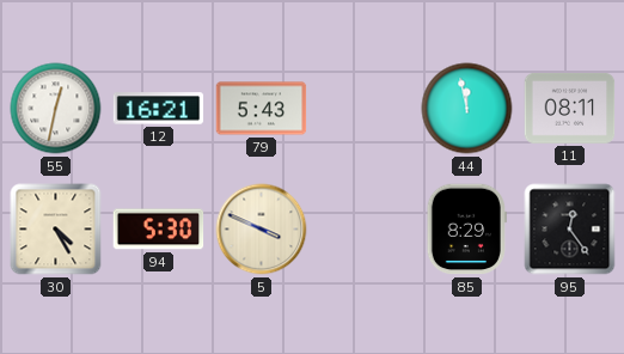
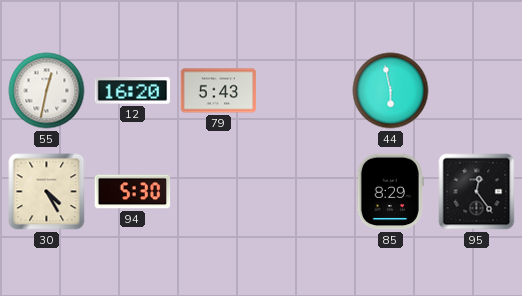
12: 16:21 -> 16:20 (133, 91)
44: 11:58 -> 5:58 (391, 91)
11: 08:11 -> none (570, 109)
5: 3:49 -> none (262, 230)
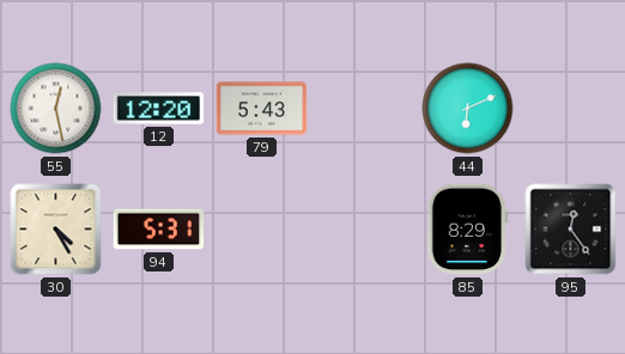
55: 12:32 -> 12:28 (56, 109)
12: 16:20 -> 12:20 (159, 109)
44: 5:58 -> 6:11 (468, 109)
94: 5:30 -> 5:31 (159, 230)
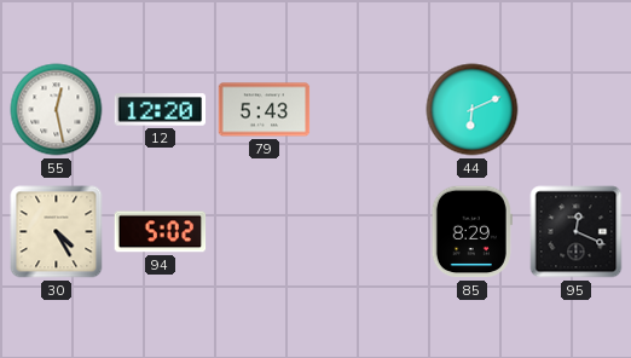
94: 5:31 -> 5:02 (161, 232)
95: 12:24 -> 12:19 (577, 232)
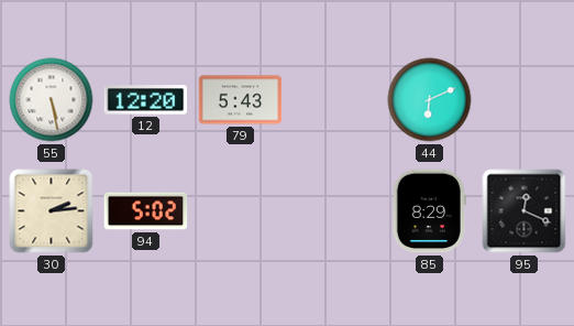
55: 12:28 -> 5:28 (52, 100)
30: 4:25 -> 2:14 (52, 211)
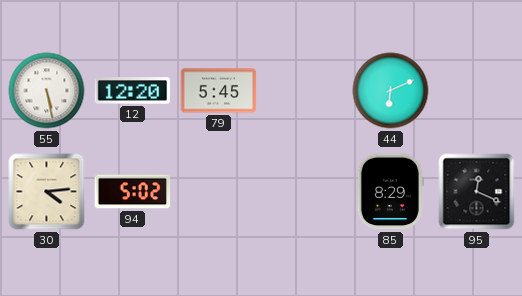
79: 5:43 -> 5:45 (219, 91)
30: 2:14 -> 4:14 (47, 192)
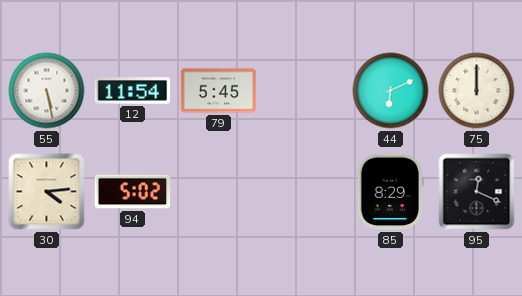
12: 12:20 -> 11:54 (133, 91)
75: none -> 12:00 (477, 91)
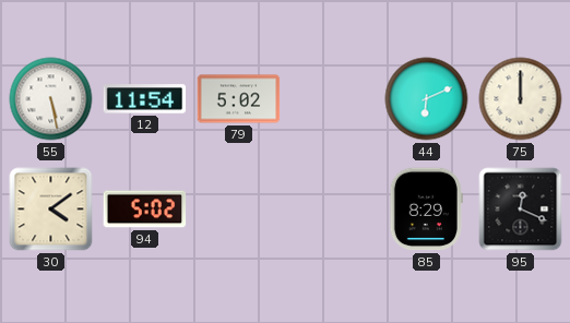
79: 5:45 -> 5:02 (239, 99)
30: 4:14 -> 4:09 (51, 210)
